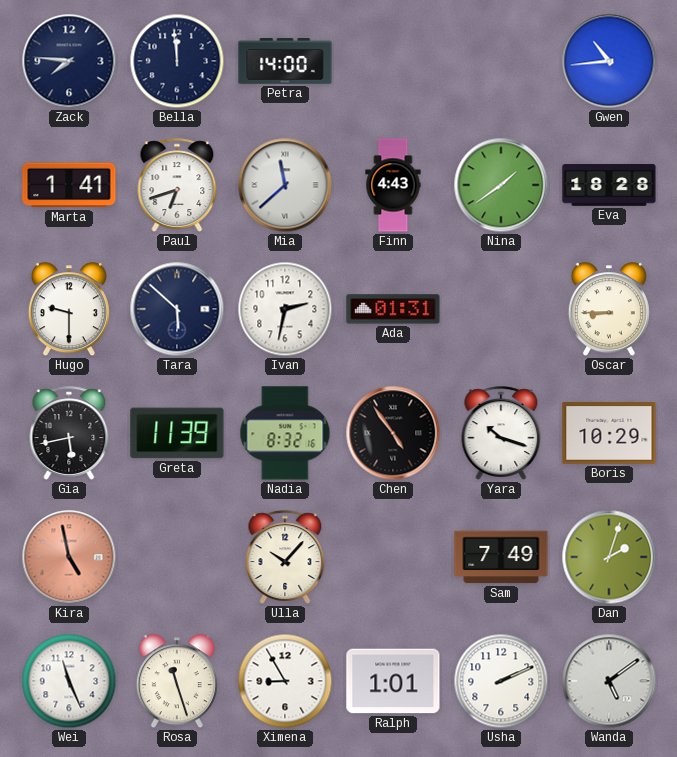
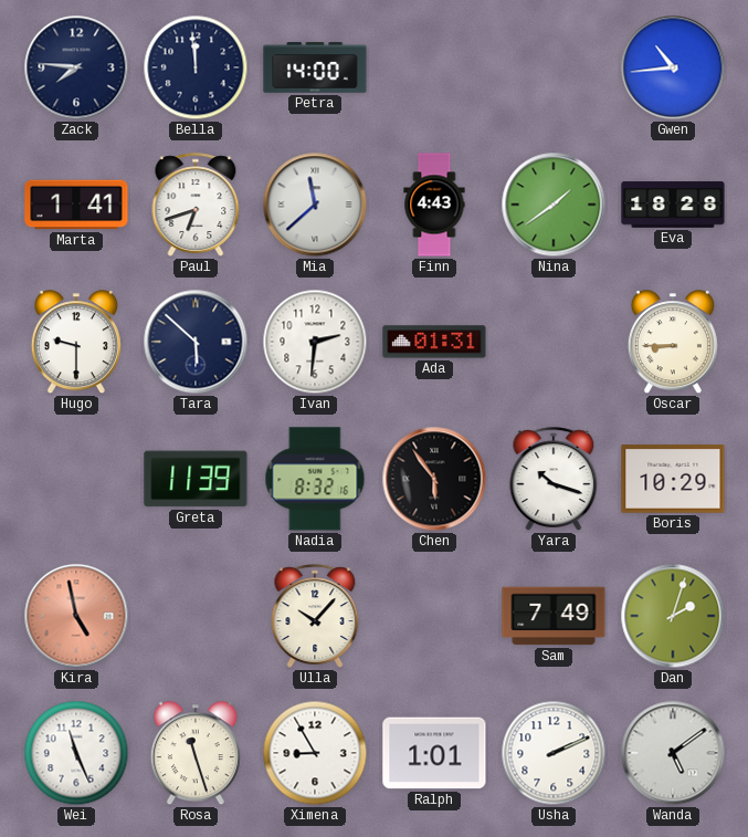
Ivan: 2:32 -> 2:31 (315, 342)
Gia: 5:43 -> none (69, 433)
Chen: 4:54 -> 5:54 (434, 479)
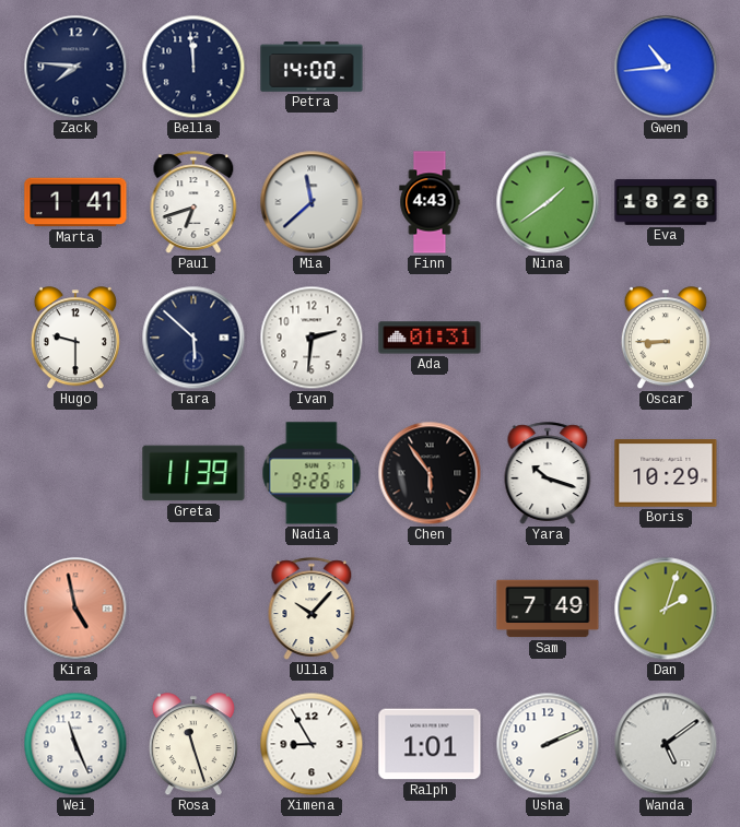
Nadia: 8:32 -> 9:26 (312, 473)
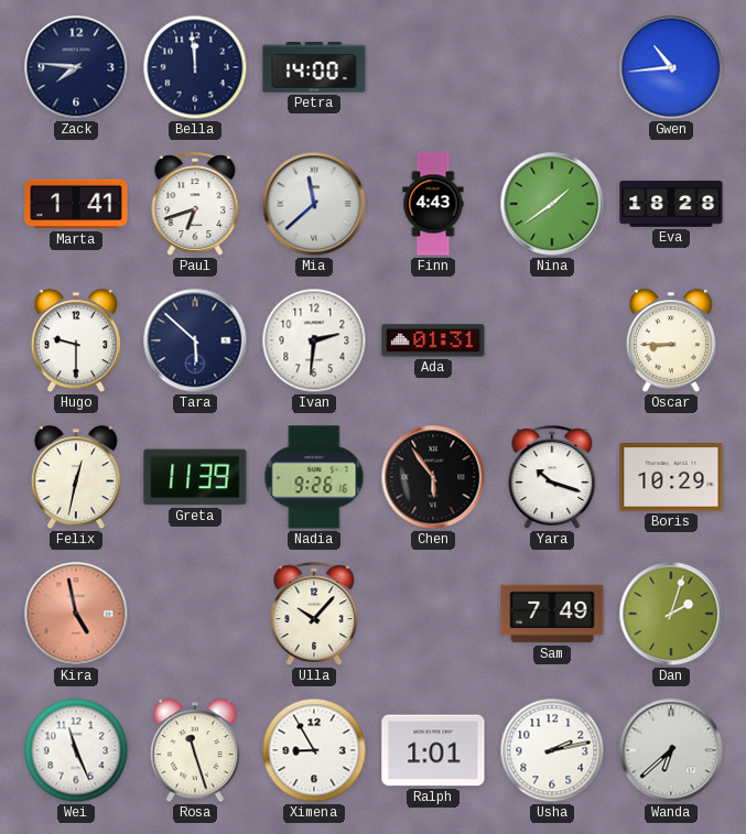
Felix: none -> 12:32 (76, 478)
Usha: 2:11 -> 2:13 (552, 750)
Wanda: 5:09 -> 6:38 (671, 750)
